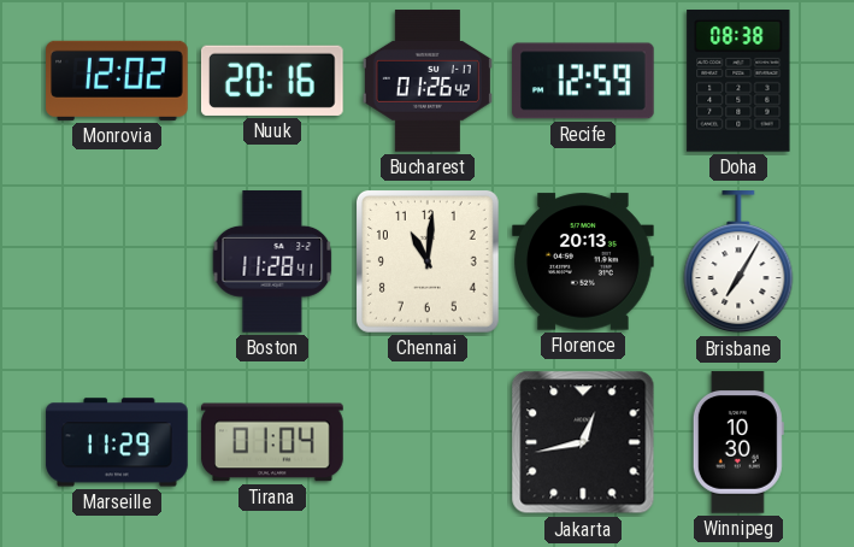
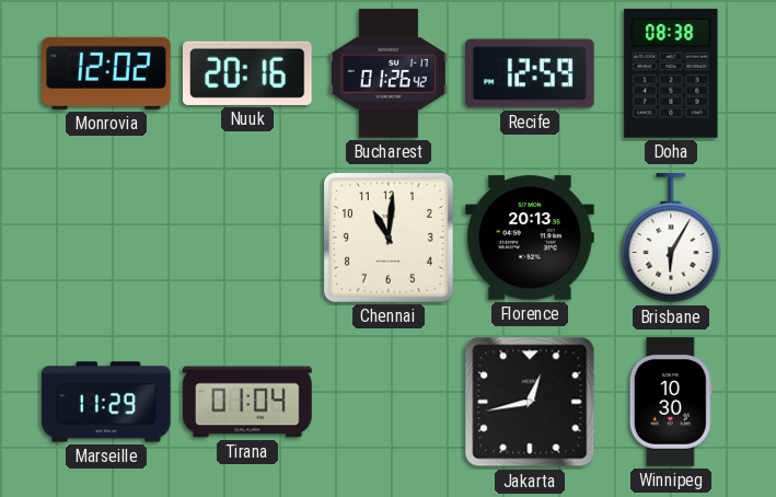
Boston: 11:28 -> none (272, 261)
Brisbane: 7:05 -> 6:05 (671, 239)
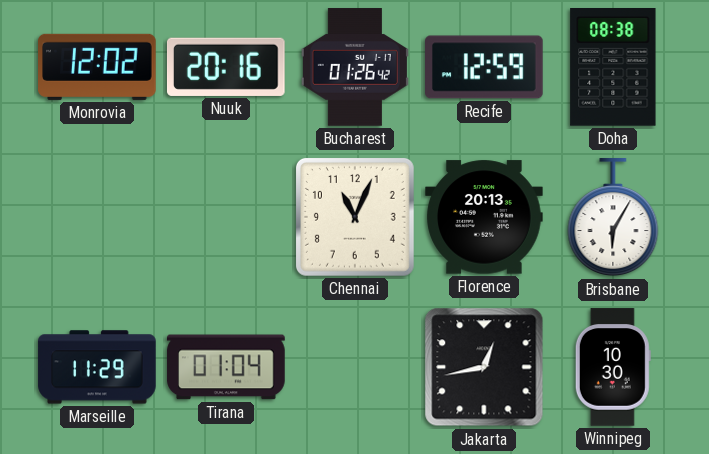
Chennai: 11:01 -> 11:04 (355, 217)
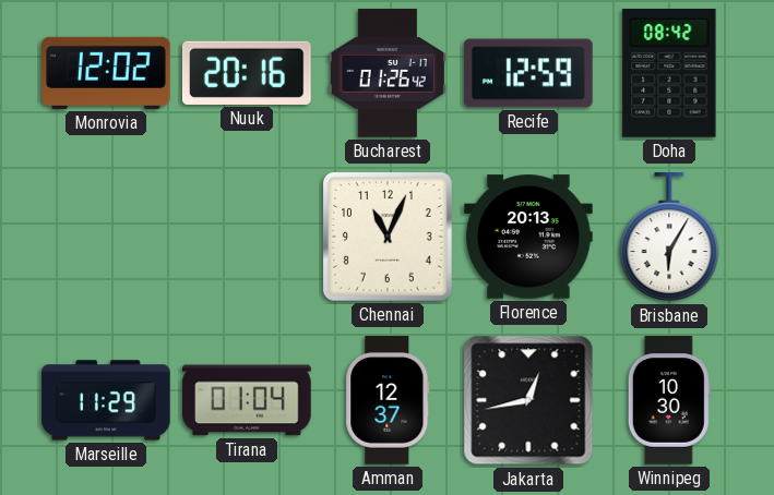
Doha: 08:38 -> 08:42 (669, 74)
Amman: none -> 12:37 (388, 400)
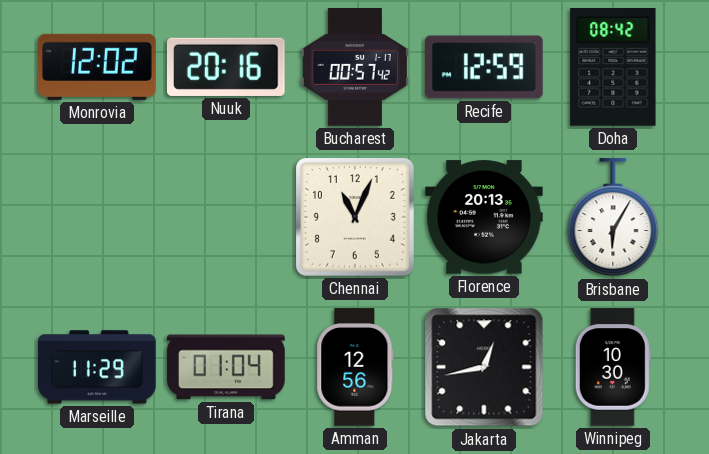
Bucharest: 01:26 -> 00:57 (355, 67)
Amman: 12:37 -> 12:56 (355, 367)
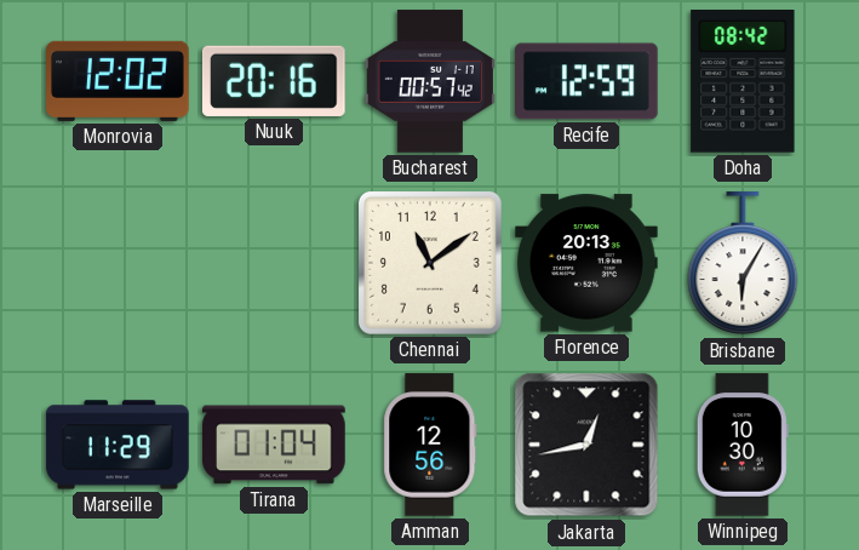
Chennai: 11:04 -> 11:09 (430, 263)
